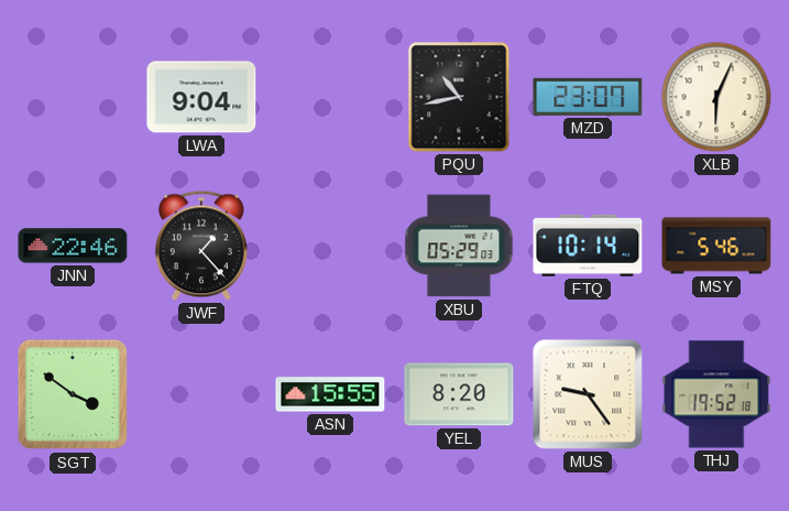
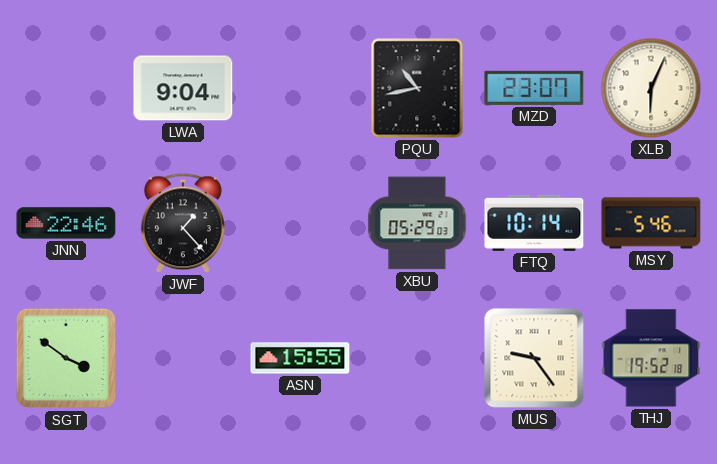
YEL: 8:20 -> none (459, 394)
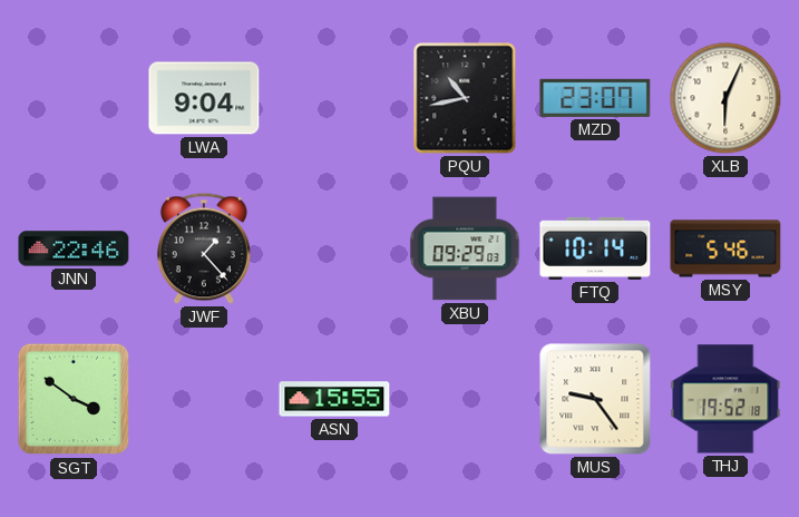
XBU: 05:29 -> 09:29 (465, 248)
